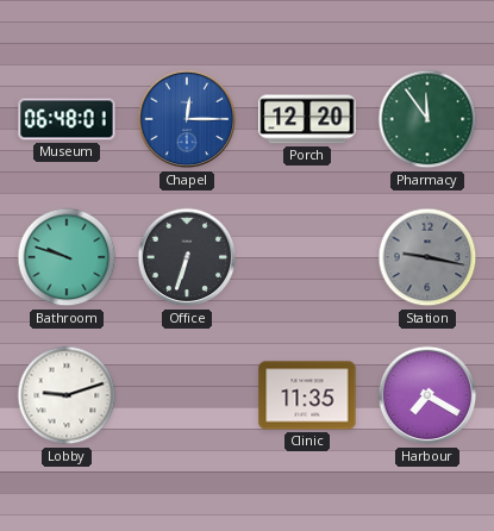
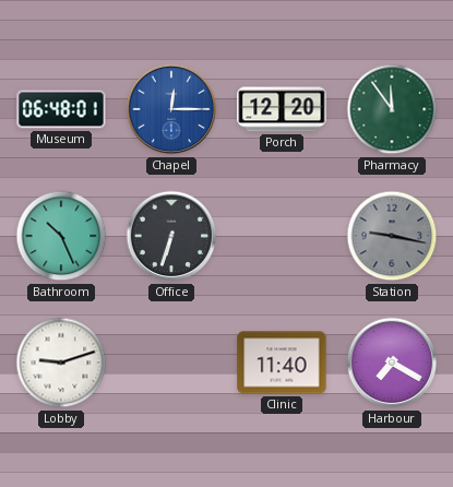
Bathroom: 9:48 -> 10:26 (61, 236)
Clinic: 11:35 -> 11:40 (282, 363)
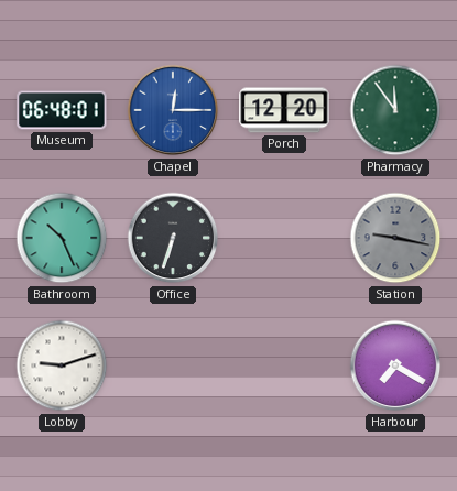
Clinic: 11:40 -> none (282, 363)
